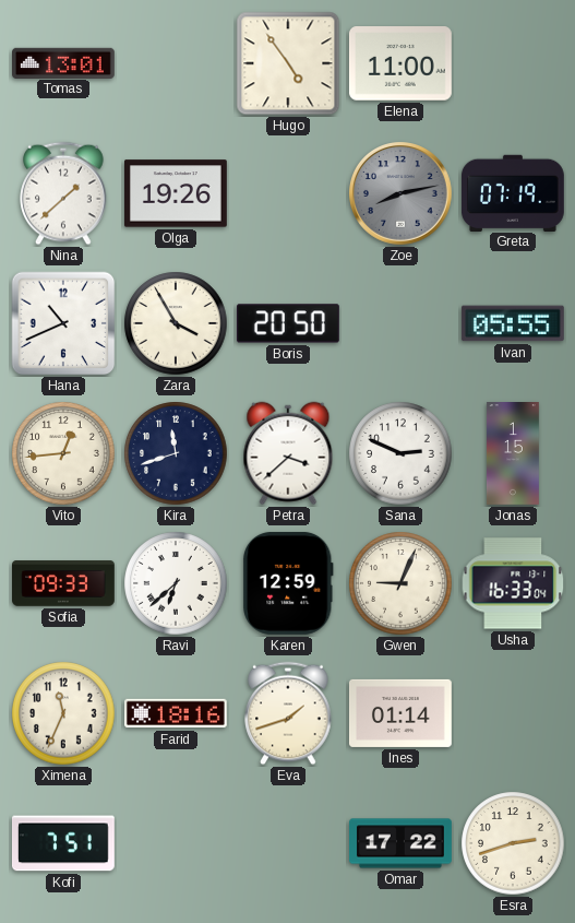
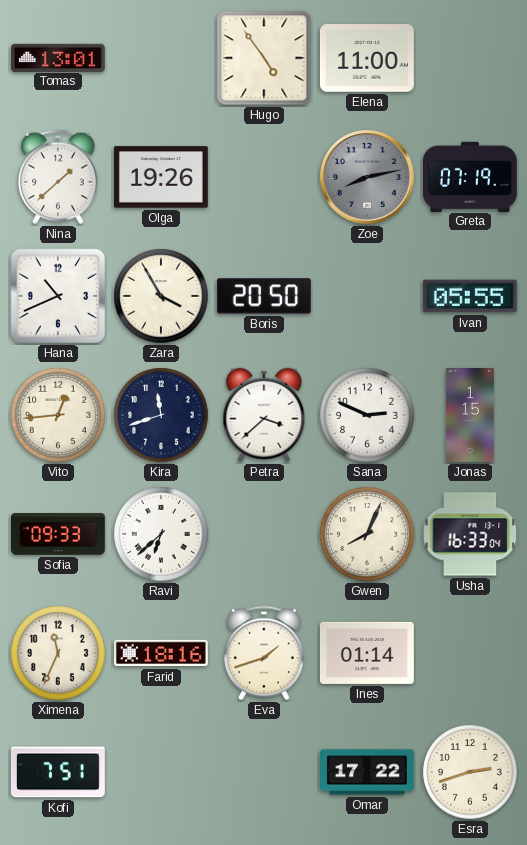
Karen: 12:59 -> none (288, 583)
Gwen: 9:04 -> 8:04 (367, 534)
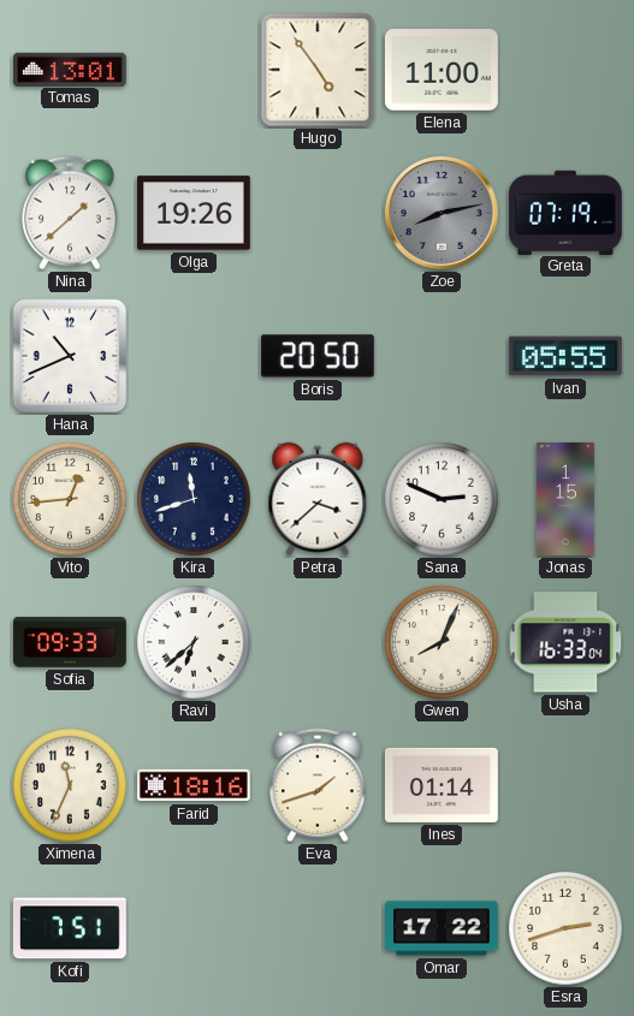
Zara: 3:55 -> none (161, 296)
